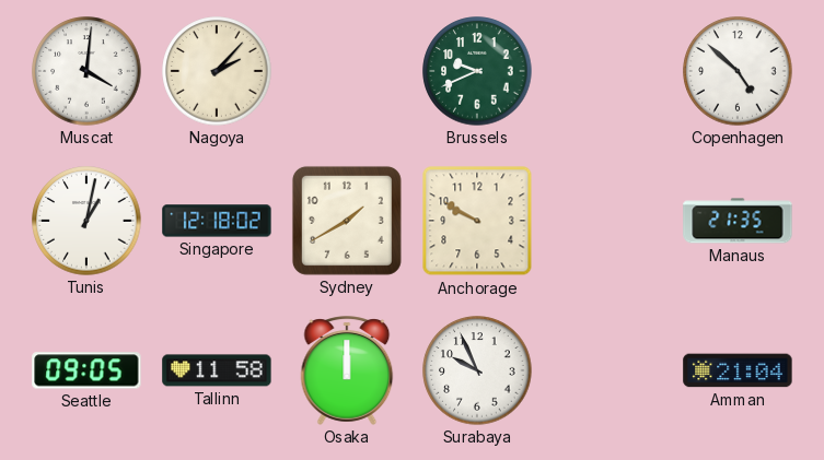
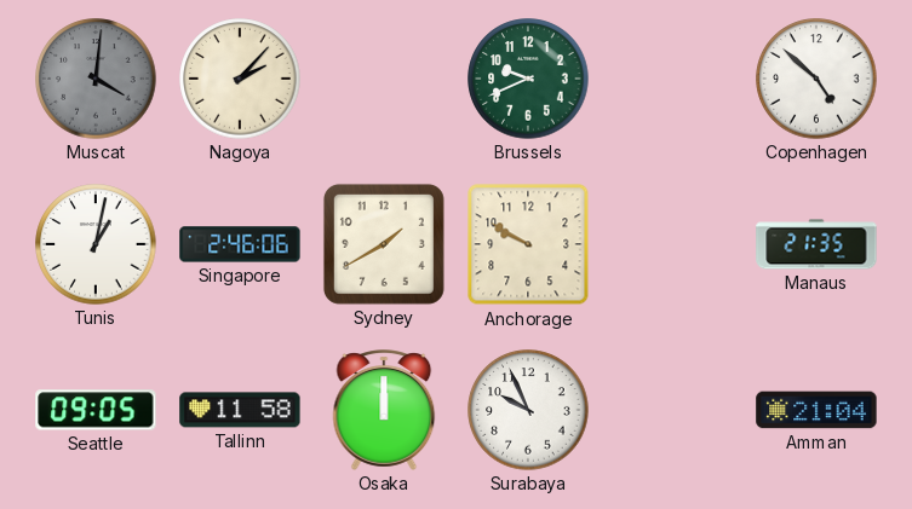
Muscat dial: white -> grey (96, 79)
Singapore: 12:18 -> 2:46 (240, 244)
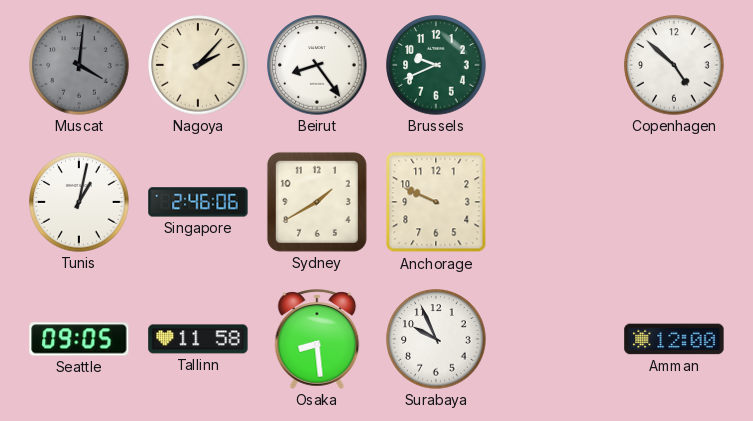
Beirut: none -> 8:24 (317, 65)
Anchorage: 9:50 -> 9:49 (436, 202)
Manaus: 21:35 -> none (816, 244)
Osaka: 12:00 -> 8:29 (317, 339)
Amman: 21:04 -> 12:00 (674, 339)
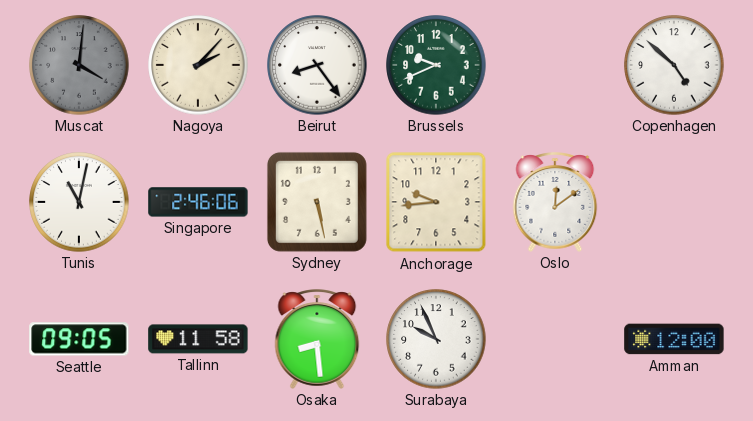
Tunis: 1:02 -> 11:02 (79, 202)
Sydney: 1:40 -> 5:28 (317, 202)
Anchorage: 9:49 -> 9:44 (436, 202)
Oslo: none -> 12:09 (555, 202)
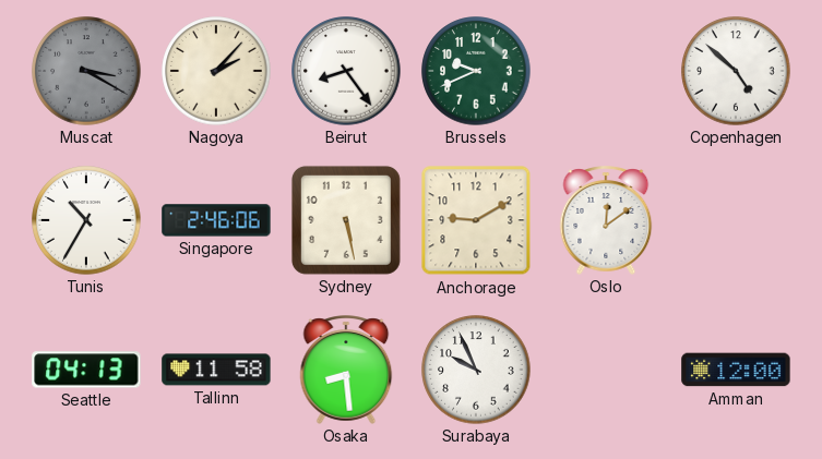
Muscat: 4:01 -> 3:20 (86, 71)
Tunis: 11:02 -> 10:35 (86, 220)
Anchorage: 9:44 -> 9:10 (476, 220)
Seattle: 09:05 -> 04:13 (86, 370)
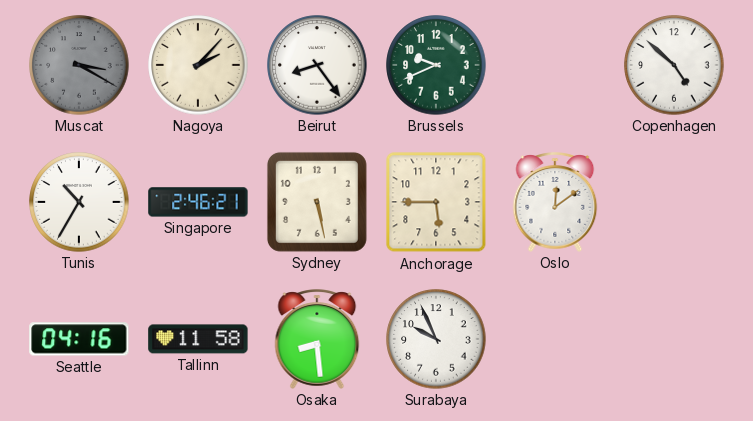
Singapore: 2:46:06 -> 2:46:21 (198, 202)
Anchorage: 9:10 -> 5:45 (436, 202)
Seattle: 04:13 -> 04:16 (79, 339)
Amman: 12:00 -> none (736, 370)
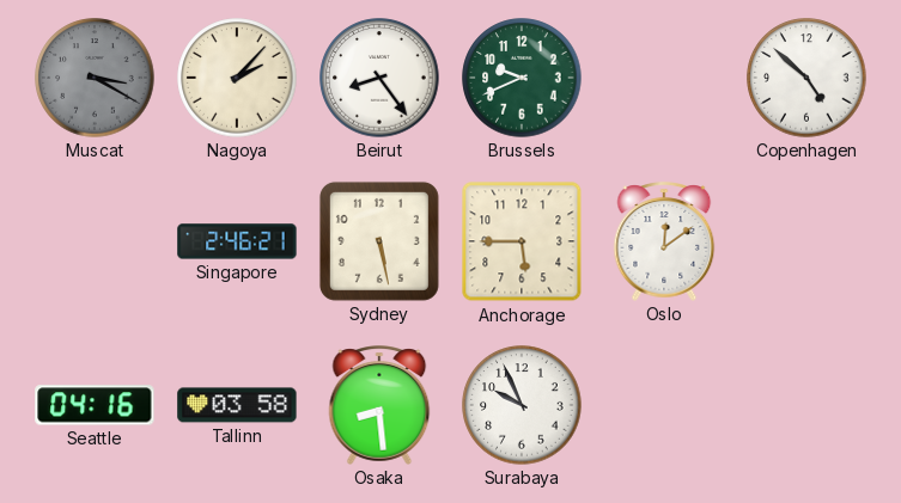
Tunis: 10:35 -> none (79, 202)
Tallinn: 11:58 -> 03:58 (237, 405)
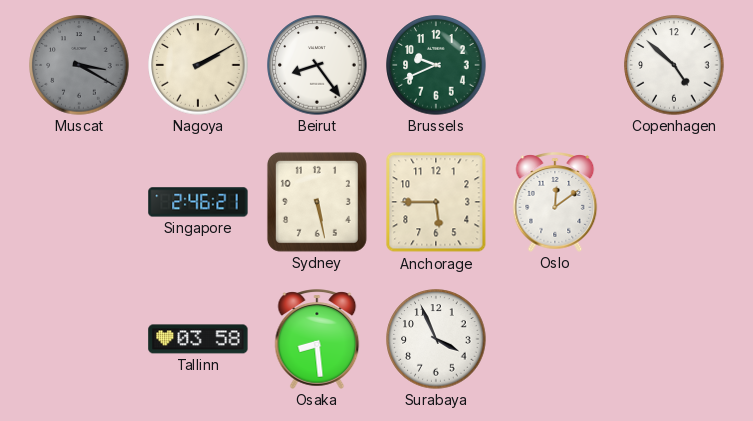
Nagoya: 2:07 -> 2:10 (198, 65)
Seattle: 04:16 -> none (95, 405)
Surabaya: 9:56 -> 3:56 (436, 339)
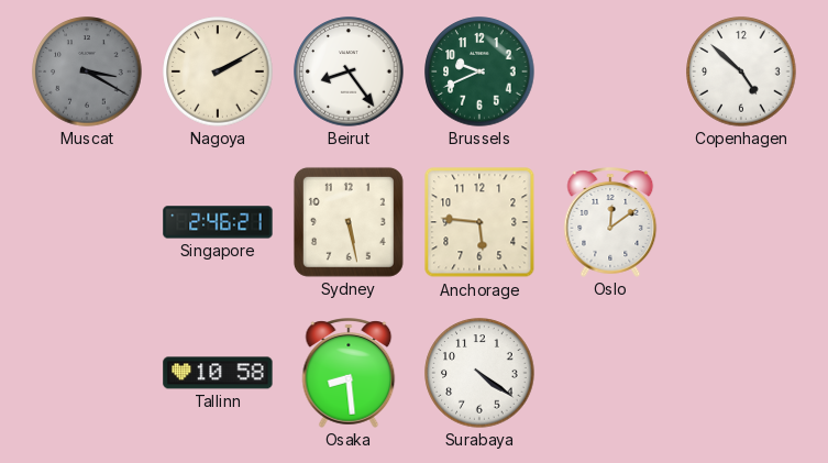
Anchorage: 5:45 -> 5:46 (479, 222)
Tallinn: 03:58 -> 10:58 (218, 373)
Surabaya: 3:56 -> 4:21 (479, 373)
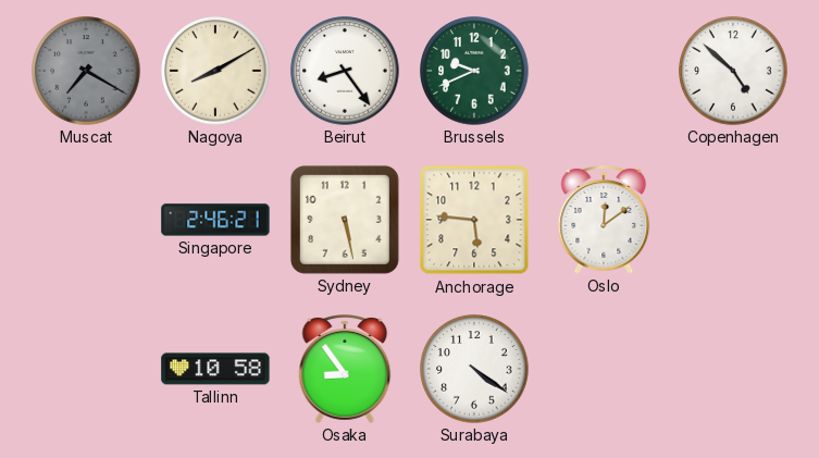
Muscat: 3:20 -> 7:20 (86, 71)
Nagoya: 2:10 -> 8:10 (215, 71)
Osaka: 8:29 -> 8:54 (345, 369)
